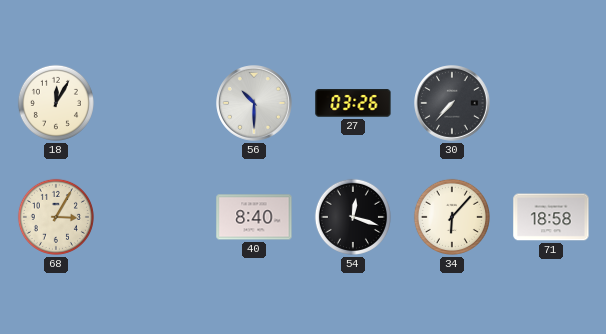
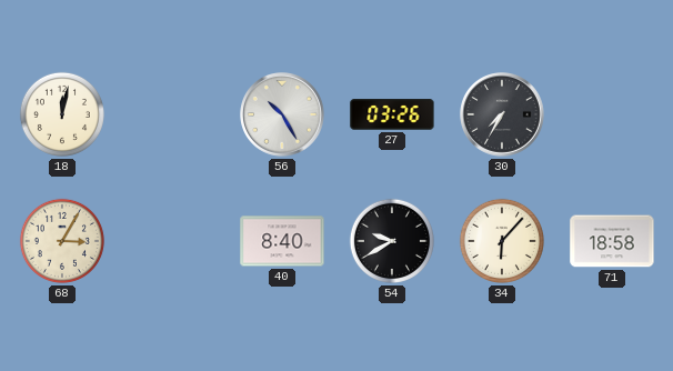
18: 12:05 -> 12:02 (62, 114)
56: 10:30 -> 10:25 (282, 114)
30: 7:37 -> 7:35 (502, 114)
54: 12:18 -> 9:40 (392, 241)
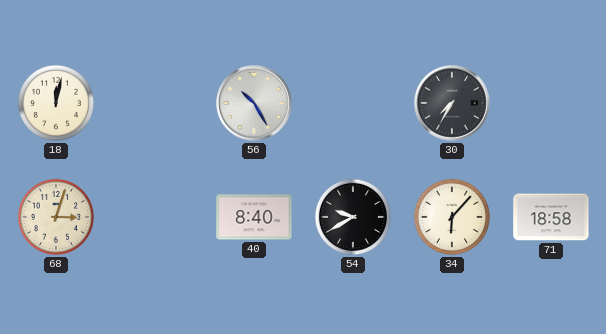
27: 03:26 -> none (392, 114)
68: 3:05 -> 3:03 (56, 217)
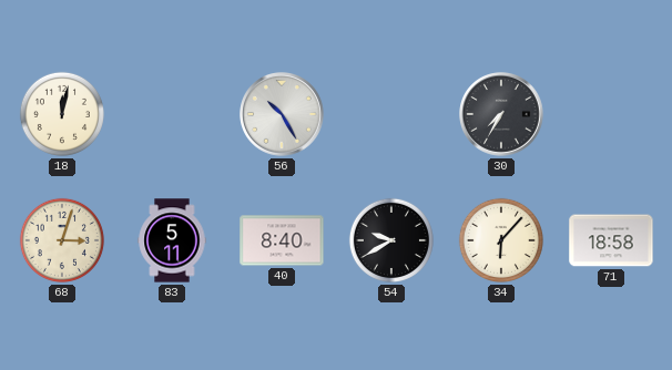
83: none -> 5:11 (172, 240)
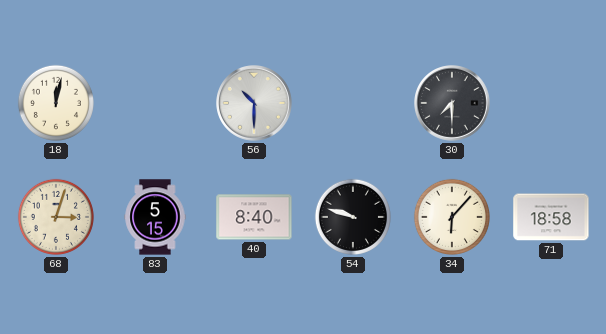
56: 10:25 -> 10:30 (254, 103)
30: 7:35 -> 7:30 (452, 103)
83: 5:11 -> 5:15 (155, 217)
54: 9:40 -> 9:48 (353, 217)
